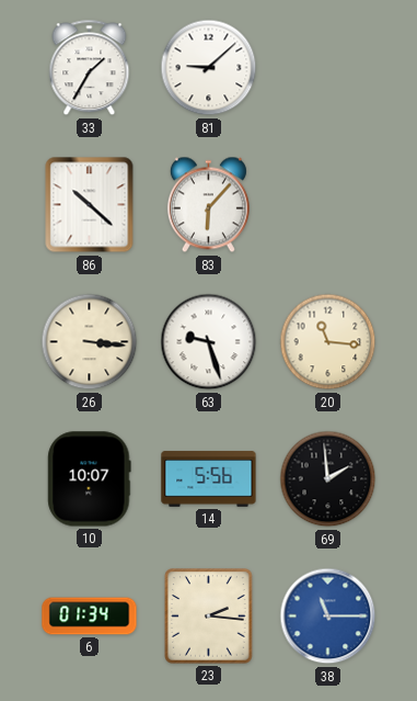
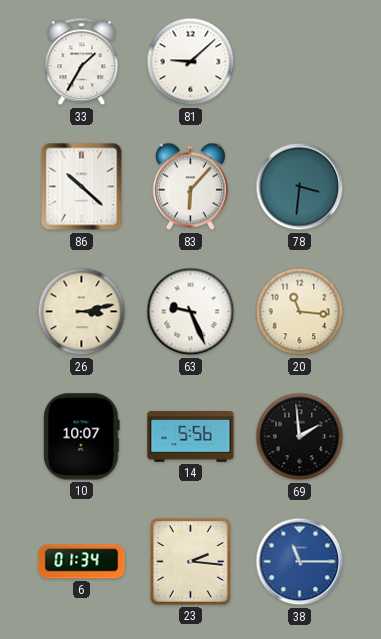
78: none -> 3:31 (300, 187)
26: 3:16 -> 3:13 (82, 312)
63: 9:27 -> 9:26 (191, 312)
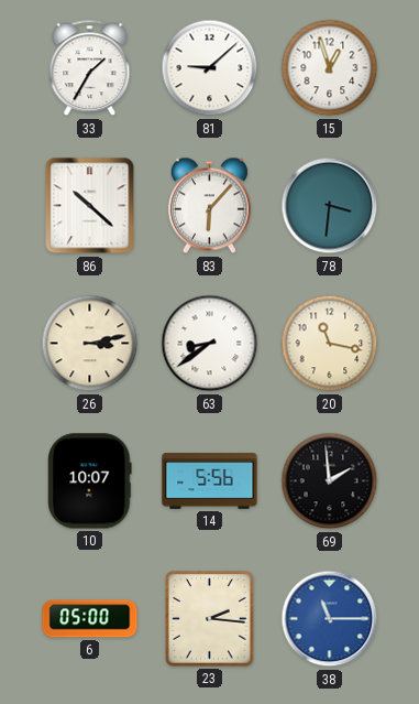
15: none -> 12:57 (330, 68)
63: 9:26 -> 8:39 (210, 344)
20: 11:16 -> 11:17 (330, 344)
6: 01:34 -> 05:00 (90, 619)
